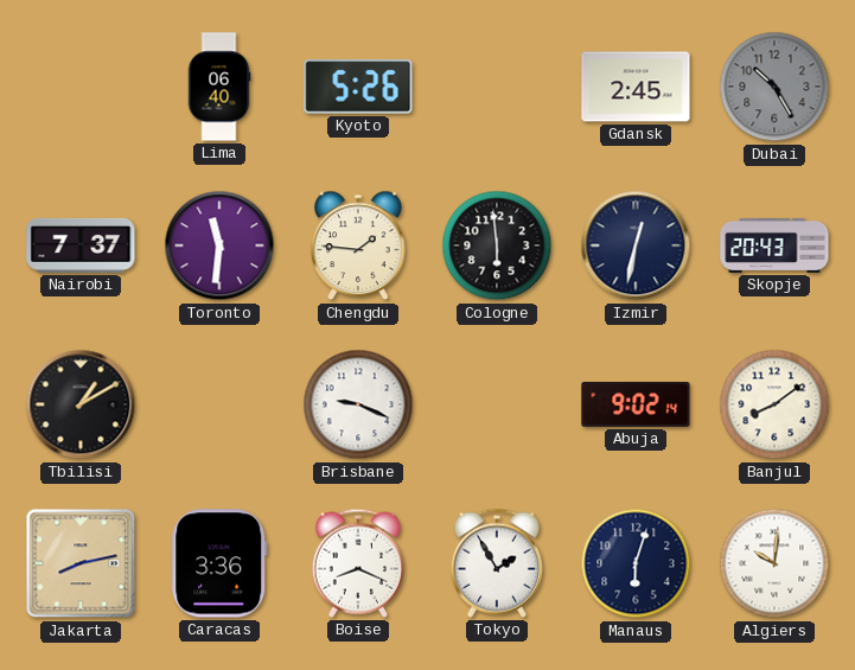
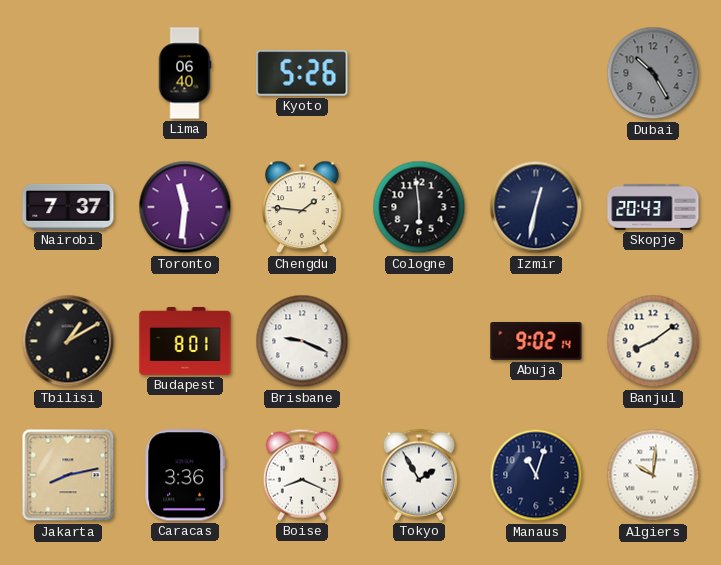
Gdansk: 2:45 -> none (636, 87)
Budapest: none -> 8:01 (185, 341)
Manaus: 6:03 -> 11:03 (536, 475)
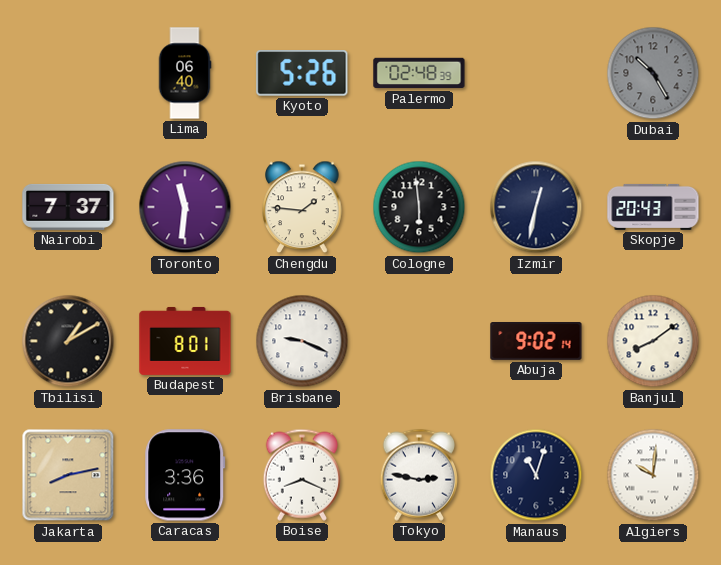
Palermo: none -> 02:48 (419, 73)
Tokyo: 1:55 -> 2:47 (419, 475)
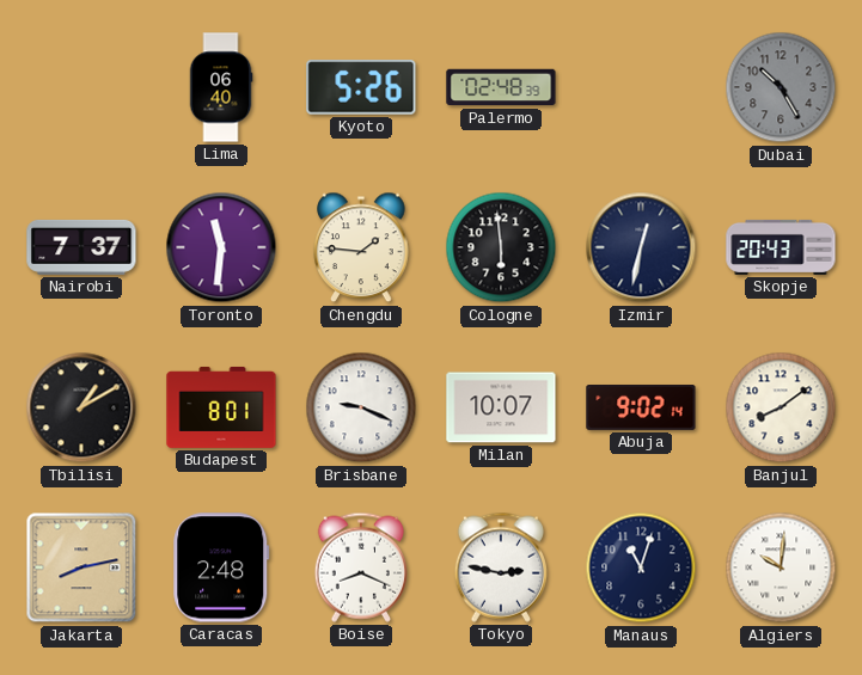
Milan: none -> 10:07 (501, 407)
Caracas: 3:36 -> 2:48 (221, 567)
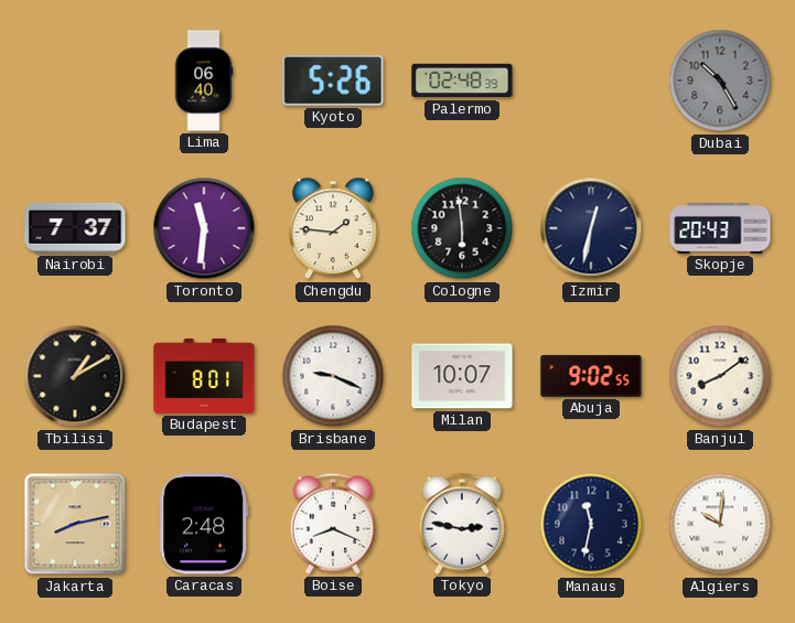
Abuja: 9:02:14 -> 9:02:55 (591, 377)
Manaus: 11:03 -> 11:32 (591, 524)
